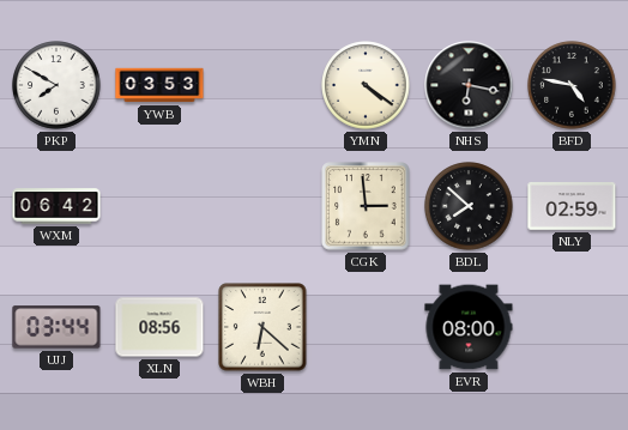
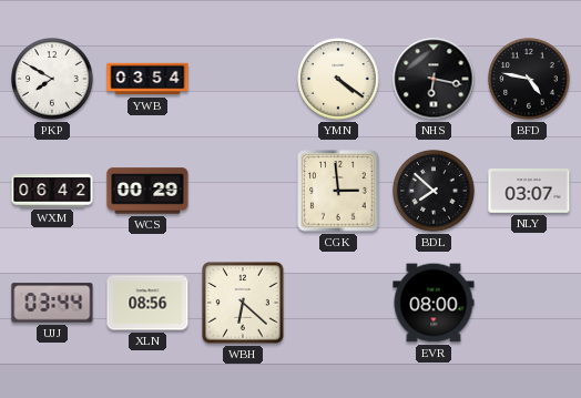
YWB: 03:53 -> 03:54 (147, 79)
WCS: none -> 00:29 (147, 191)
NLY: 02:59 -> 03:07 (529, 192)
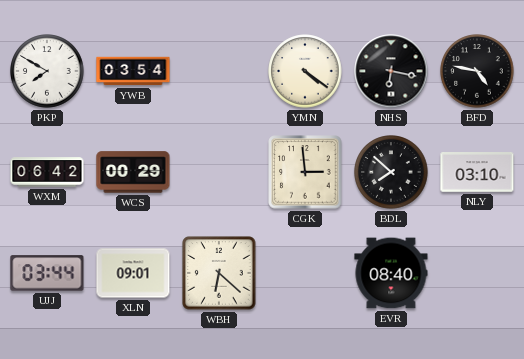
NLY: 03:07 -> 03:10 (477, 173)
XLN: 08:56 -> 09:01 (133, 273)
EVR: 08:00 -> 08:40 (391, 273)
